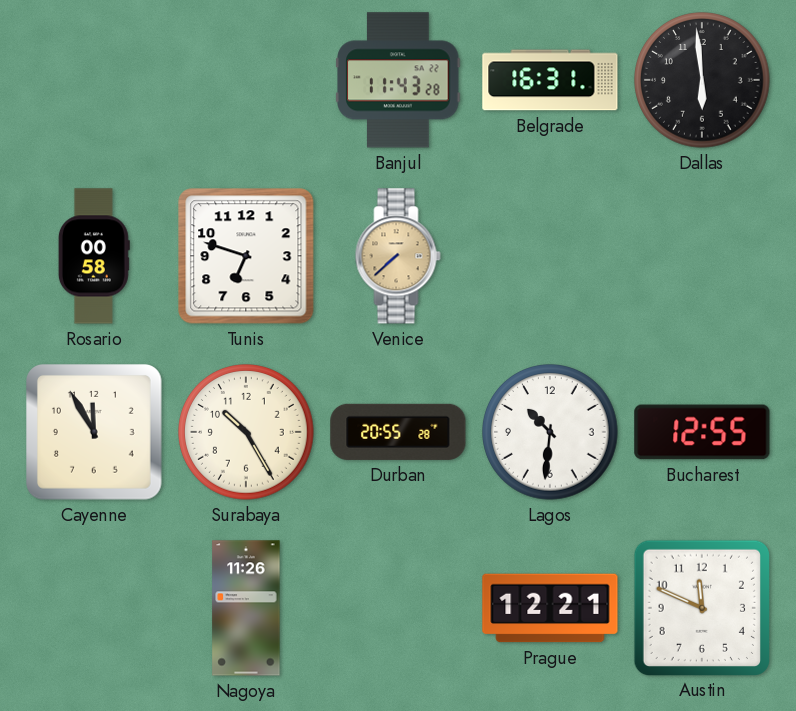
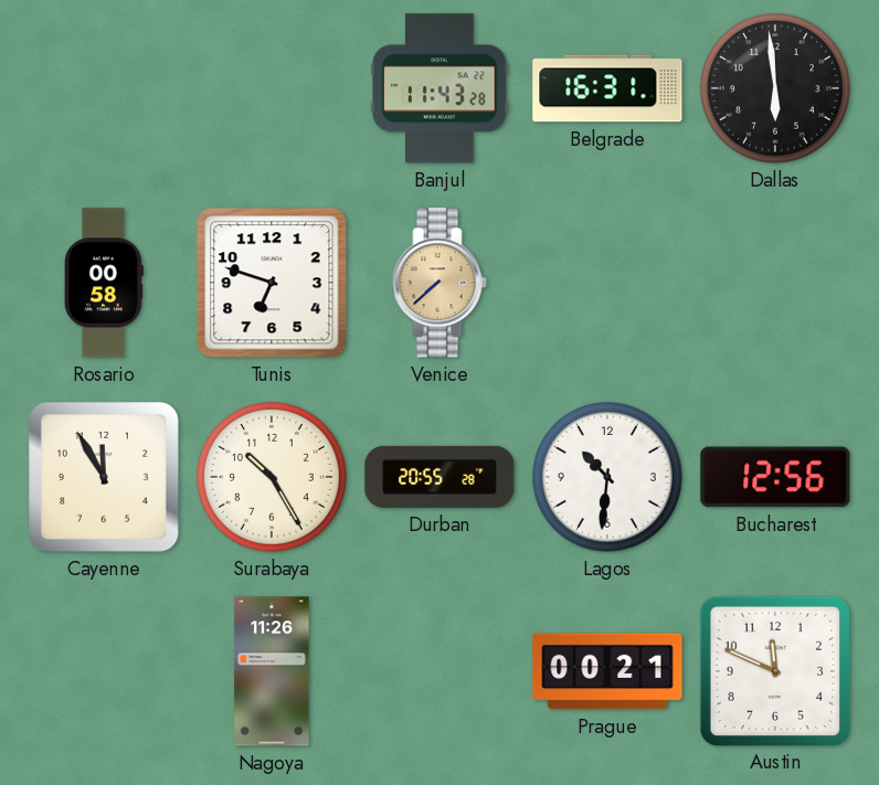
Bucharest: 12:55 -> 12:56 (775, 477)
Prague: 12:21 -> 00:21 (607, 671)
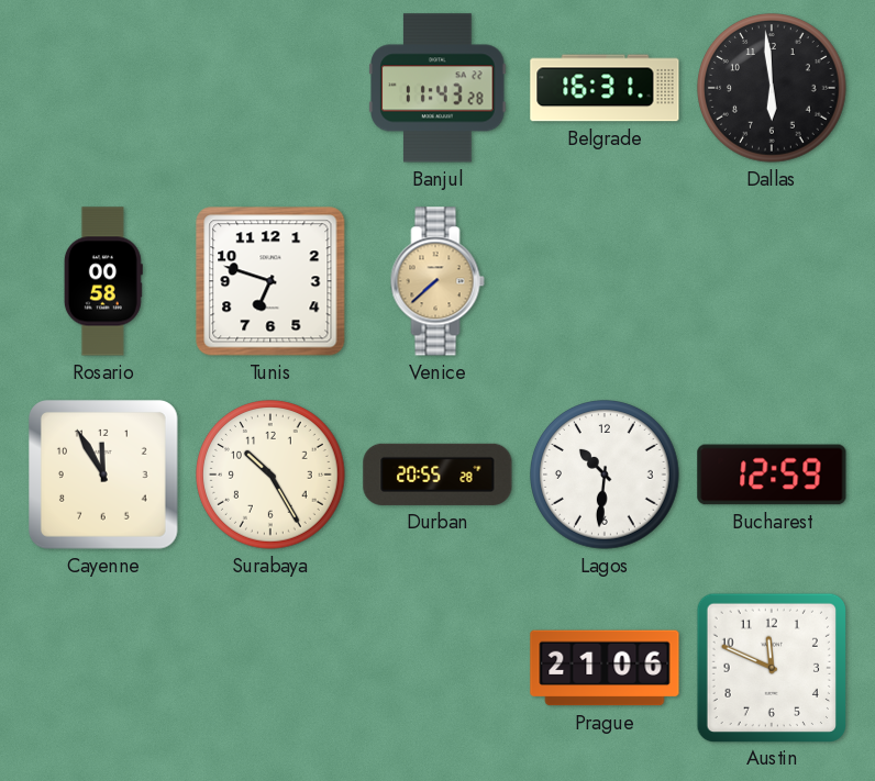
Bucharest: 12:56 -> 12:59 (772, 475)
Nagoya: 11:26 -> none (272, 671)
Prague: 00:21 -> 21:06 (605, 668)
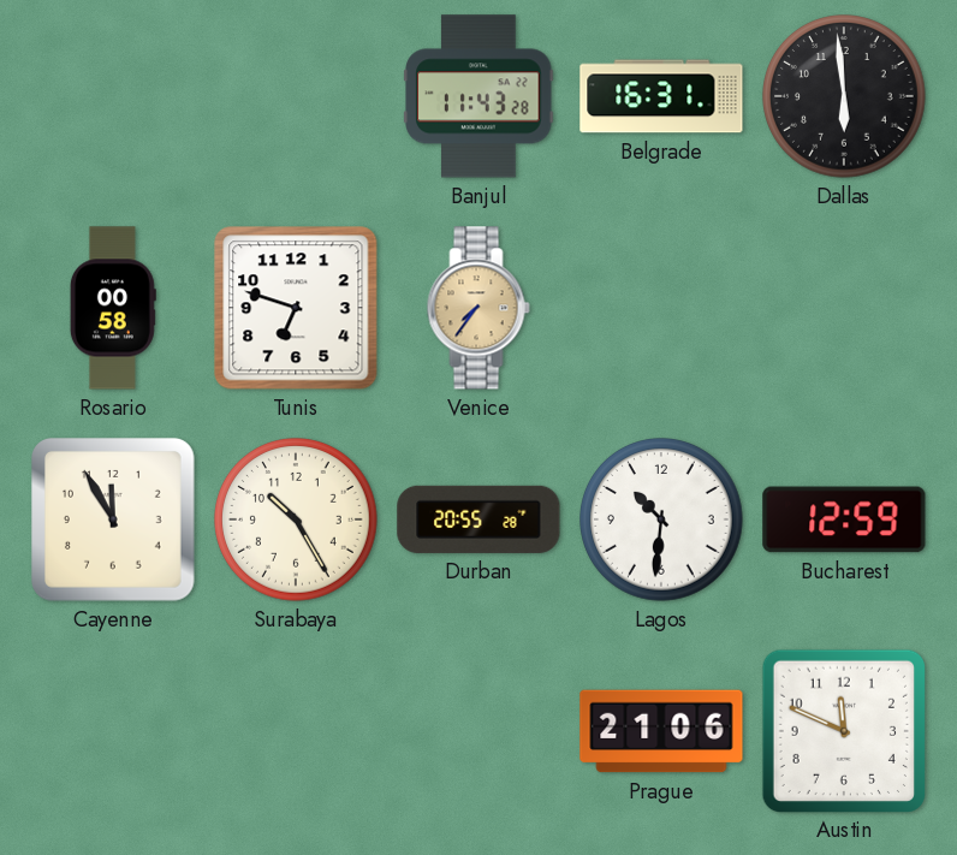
Venice: 7:38 -> 7:36 (478, 308)
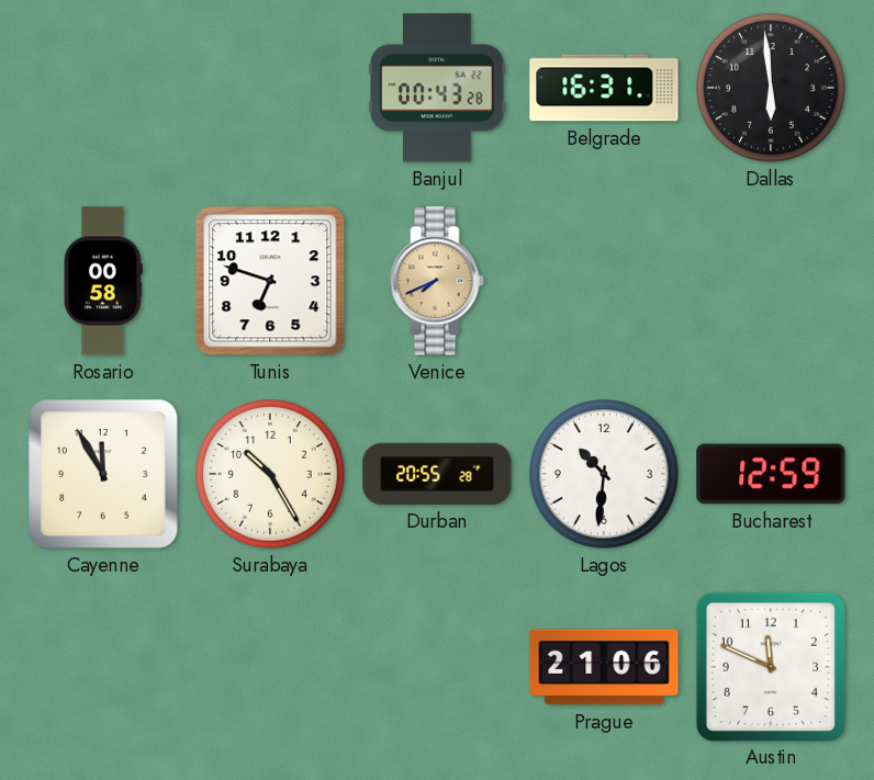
Banjul: 11:43 -> 00:43 (437, 88)
Venice: 7:36 -> 7:41 (437, 281)
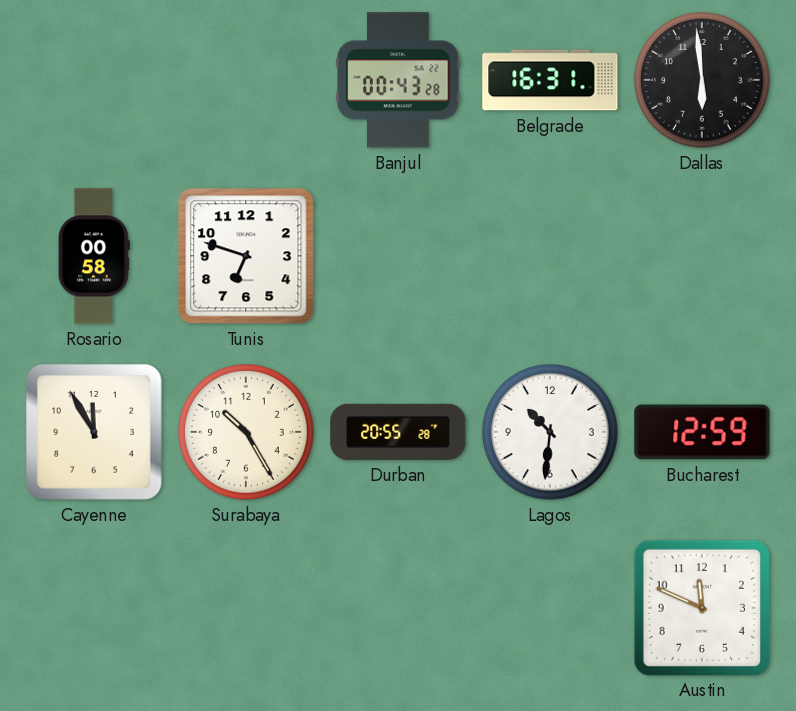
Venice: 7:41 -> none (437, 281)
Prague: 21:06 -> none (604, 667)
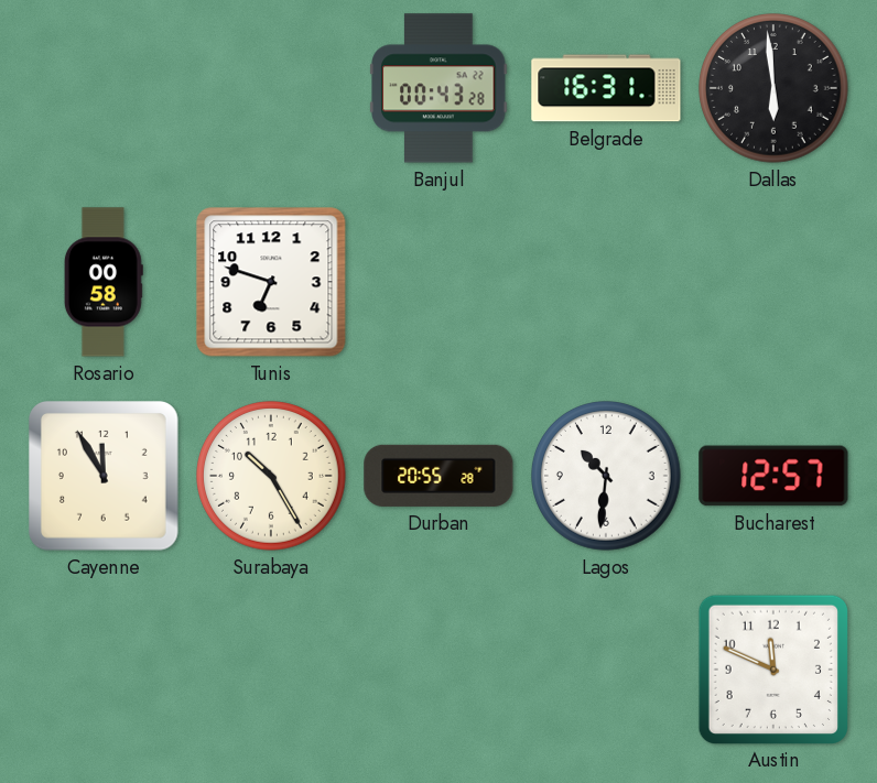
Bucharest: 12:59 -> 12:57 (773, 476)
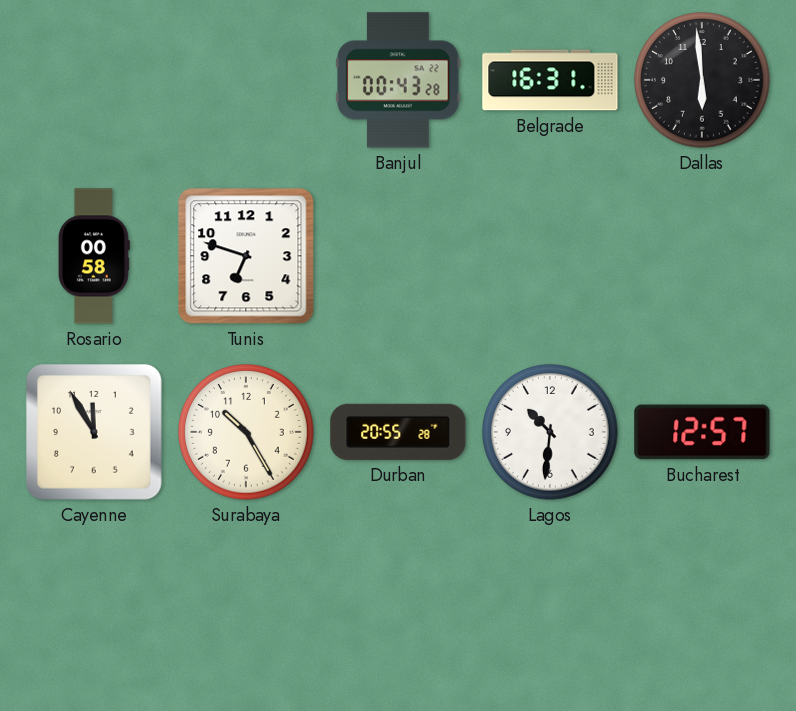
Austin: 11:49 -> none (772, 668)
